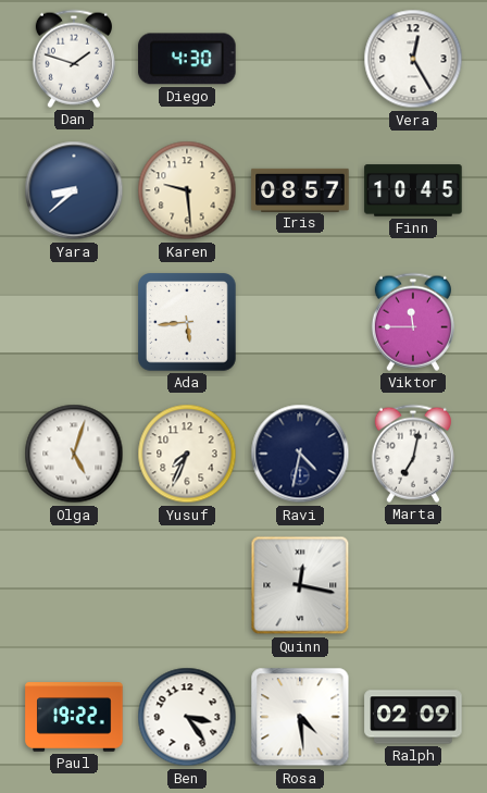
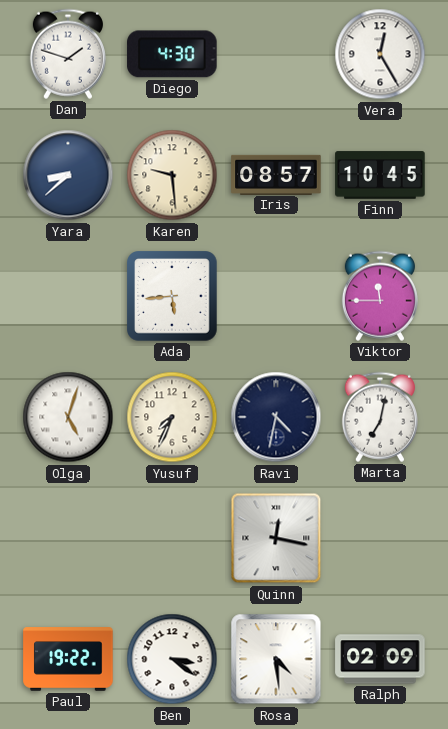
Ben: 3:24 -> 3:21 (172, 659)
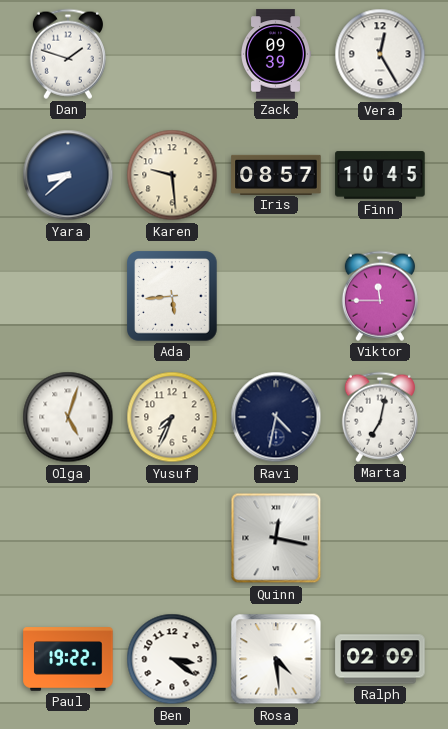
Diego: 4:30 -> none (172, 54)
Zack: none -> 09:39 (276, 54)
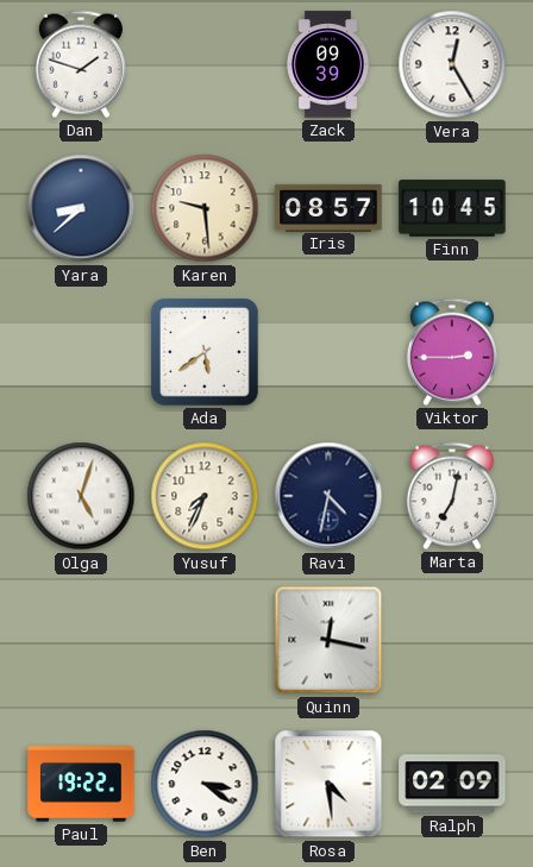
Ada: 5:44 -> 5:39 (205, 352)
Viktor: 11:45 -> 2:45 (452, 352)
